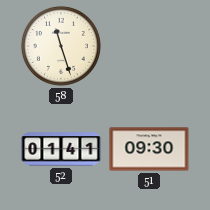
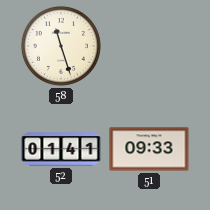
51: 09:30 -> 09:33 (149, 149)
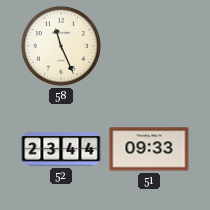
58: 11:27 -> 11:26 (61, 46)
52: 01:41 -> 23:44 (61, 149)
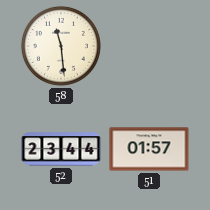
58: 11:26 -> 11:29 (61, 46)
51: 09:33 -> 01:57 (149, 149)
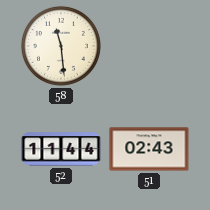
52: 23:44 -> 11:44 (61, 149)
51: 01:57 -> 02:43 (149, 149)
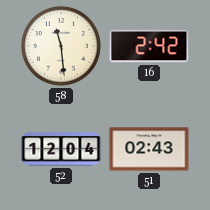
16: none -> 2:42 (149, 46)
52: 11:44 -> 12:04 (61, 149)
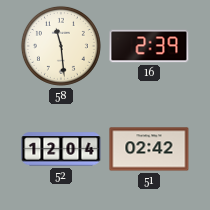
16: 2:42 -> 2:39 (149, 46)
51: 02:43 -> 02:42 (149, 149)
